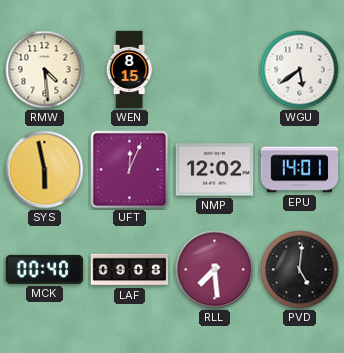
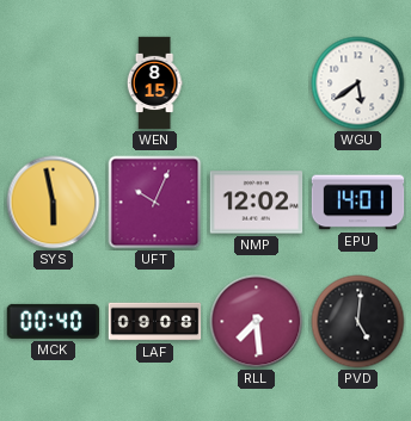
RMW: 4:29 -> none (45, 70)
UFT: 12:04 -> 10:04 (155, 203)
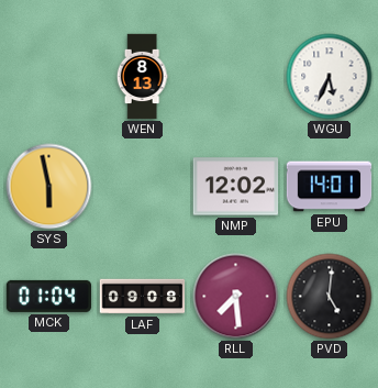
WEN: 8:15 -> 8:13 (142, 77)
WGU: 5:39 -> 5:34 (330, 77)
UFT: 10:04 -> none (155, 203)
MCK: 00:40 -> 01:04 (49, 296)
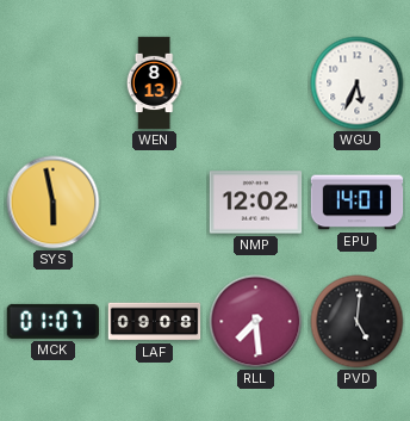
MCK: 01:04 -> 01:07 (54, 321)
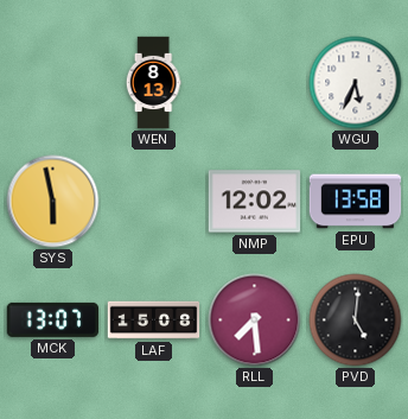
EPU: 14:01 -> 13:58 (356, 202)
MCK: 01:07 -> 13:07 (53, 319)
LAF: 09:08 -> 15:08 (154, 320)
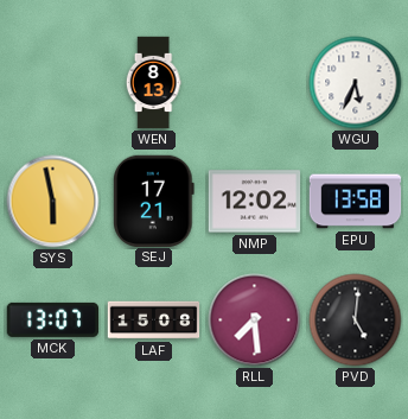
SEJ: none -> 17:21 (154, 201)
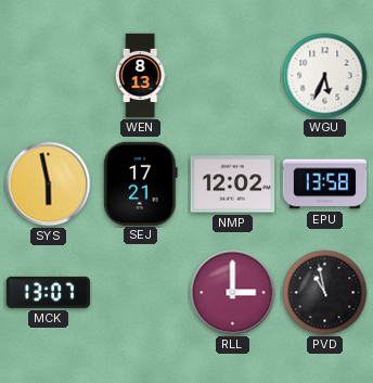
LAF: 15:08 -> none (154, 320)
RLL: 7:29 -> 3:00 (233, 293)
PVD: 5:01 -> 10:58 (325, 293)
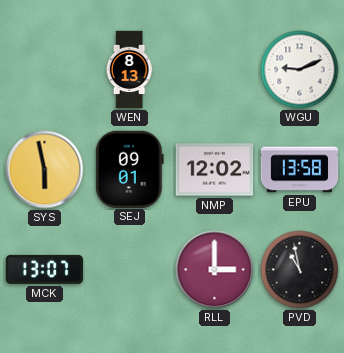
WGU: 5:34 -> 9:11 (300, 70)
SEJ: 17:21 -> 09:01 (130, 169)
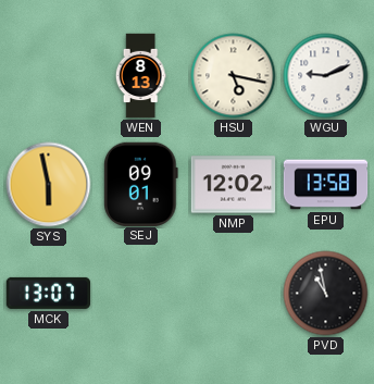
HSU: none -> 5:17 (234, 76)
RLL: 3:00 -> none (215, 270)
